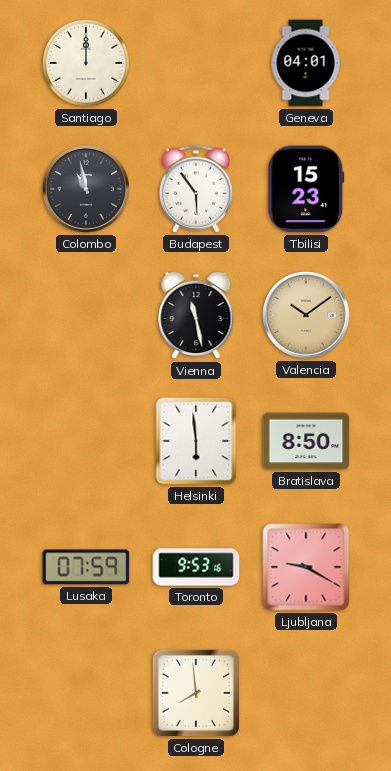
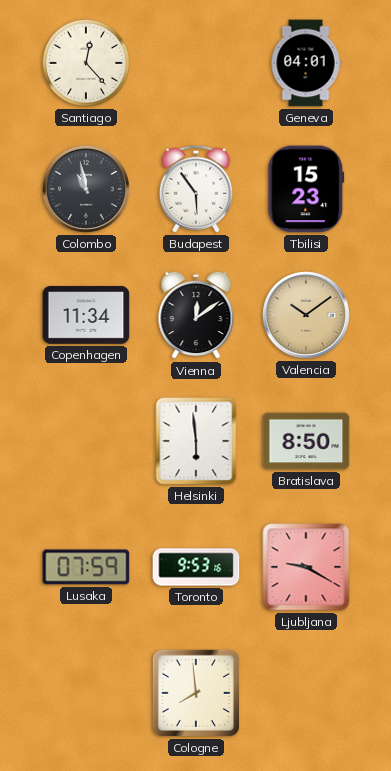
Santiago: 12:00 -> 12:23 (86, 63)
Copenhagen: none -> 11:34 (86, 315)
Vienna: 11:28 -> 12:09 (196, 315)
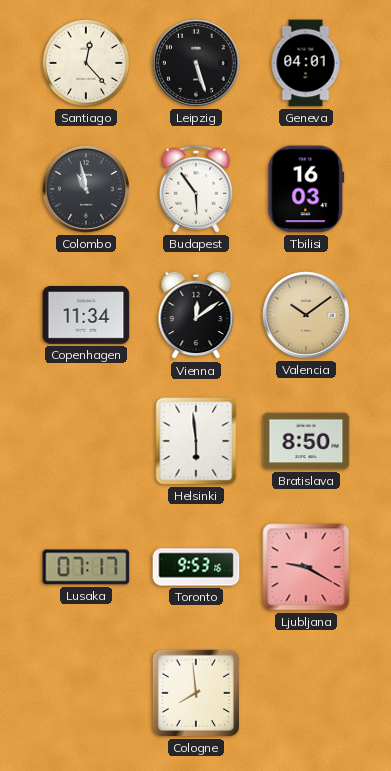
Leipzig: none -> 5:27 (196, 63)
Tbilisi: 15:23 -> 16:03 (306, 189)
Lusaka: 07:59 -> 07:17 (86, 567)
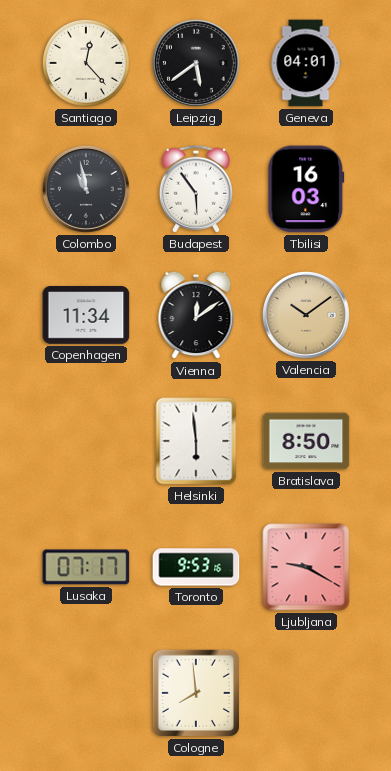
Leipzig: 5:27 -> 5:39 (196, 63)
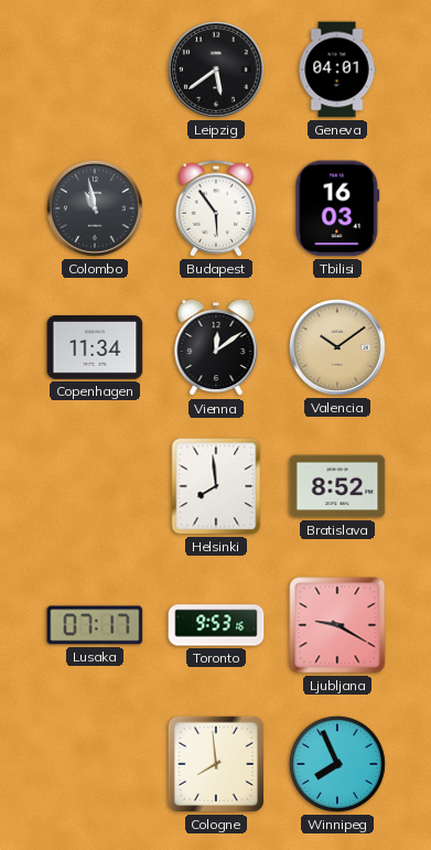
Santiago: 12:23 -> none (86, 63)
Helsinki: 5:59 -> 7:59 (216, 486)
Bratislava: 8:50 -> 8:52 (337, 486)
Winnipeg: none -> 7:56 (337, 764)
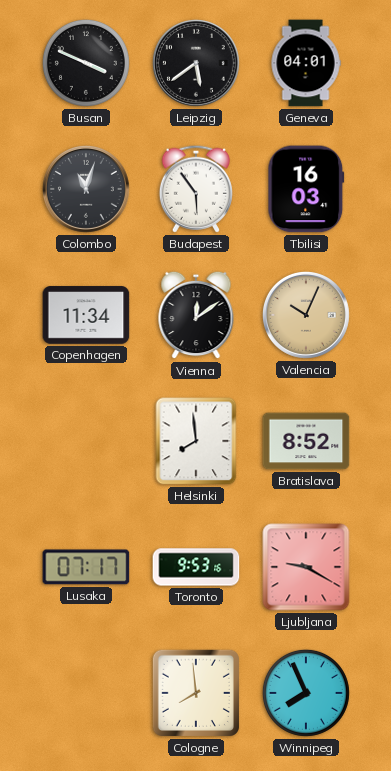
Busan: none -> 3:49 (86, 63)
Colombo: 10:58 -> 11:03 (86, 189)
Valencia: 10:09 -> 10:04 (306, 315)
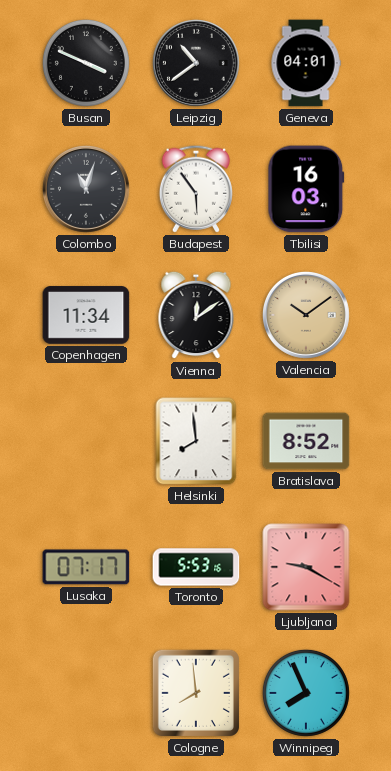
Leipzig: 5:39 -> 10:39 (196, 63)
Valencia: 10:04 -> 10:09 (306, 315)
Toronto: 9:53 -> 5:53 (196, 567)
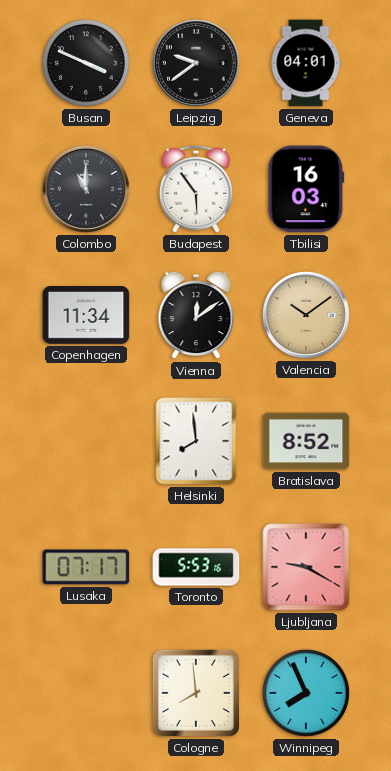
Leipzig: 10:39 -> 9:39 (196, 63)
Colombo: 11:03 -> 11:00 (86, 189)
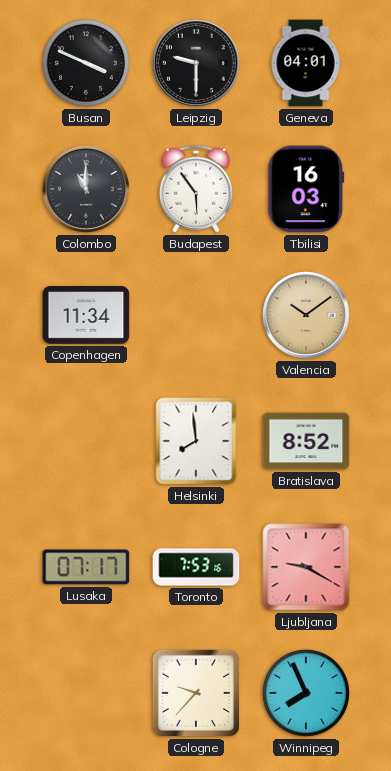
Leipzig: 9:39 -> 9:30 (196, 63)
Vienna: 12:09 -> none (196, 315)
Toronto: 5:53 -> 7:53 (196, 567)
Cologne: 7:59 -> 9:37 (196, 693)
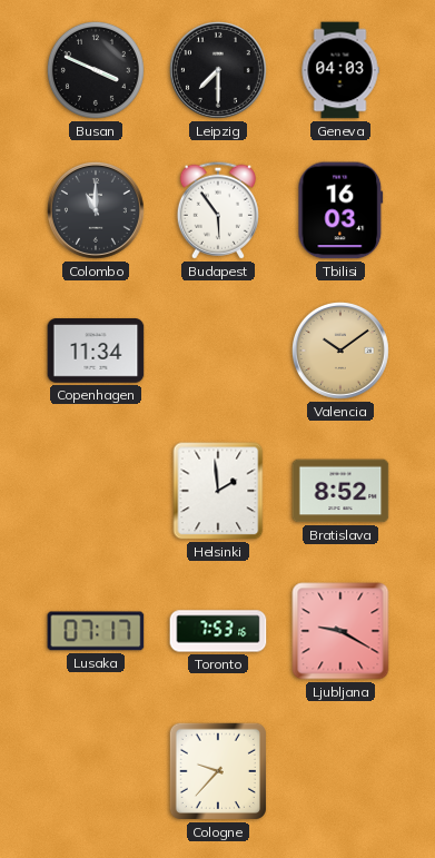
Leipzig: 9:30 -> 7:30 (218, 70)
Geneva: 04:01 -> 04:03 (340, 70)
Helsinki: 7:59 -> 1:59 (218, 491)
Winnipeg: 7:56 -> none (306, 693)
